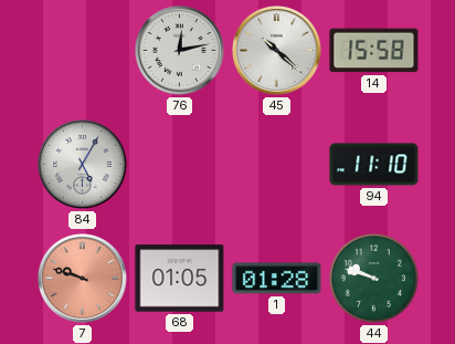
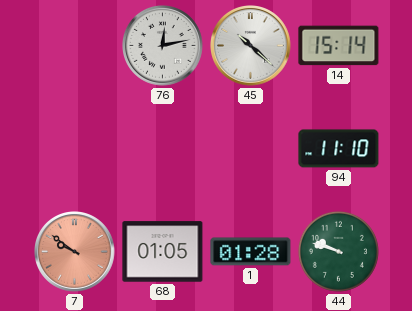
14: 15:58 -> 15:14 (339, 46)
84: 5:05 -> none (83, 165)
7: 9:48 -> 9:51 (75, 252)
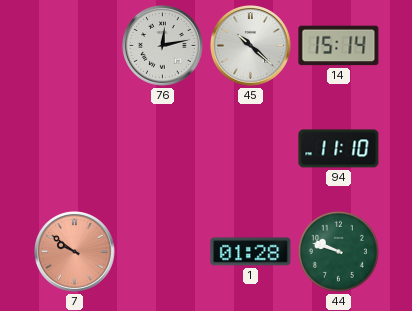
68: 01:05 -> none (163, 252)
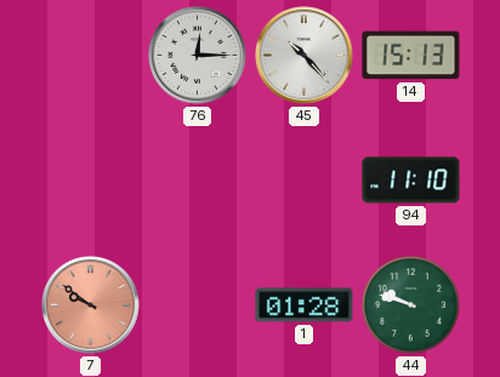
76: 12:13 -> 12:15 (198, 56)
45: 10:22 -> 10:23 (305, 56)
14: 15:14 -> 15:13 (411, 56)
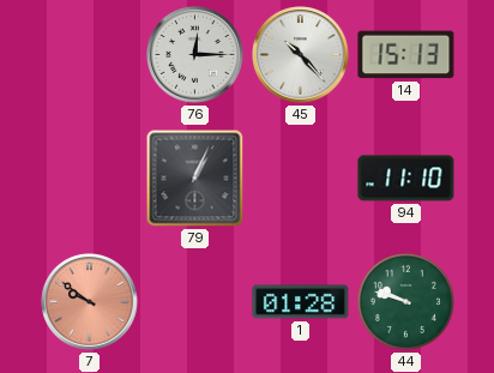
79: none -> 1:04 (195, 179)
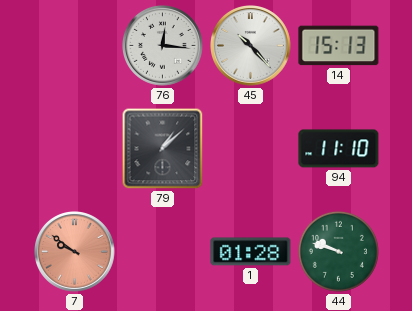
76: 12:15 -> 12:16 (163, 46)
79: 1:04 -> 1:08 (163, 149)
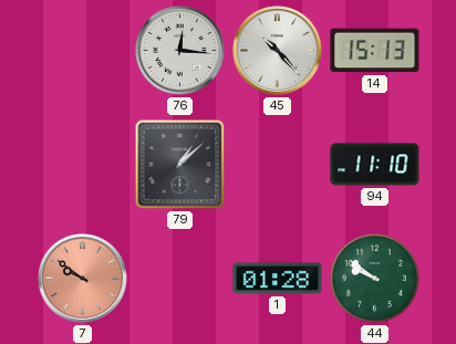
44: 9:48 -> 9:51 (374, 278)
